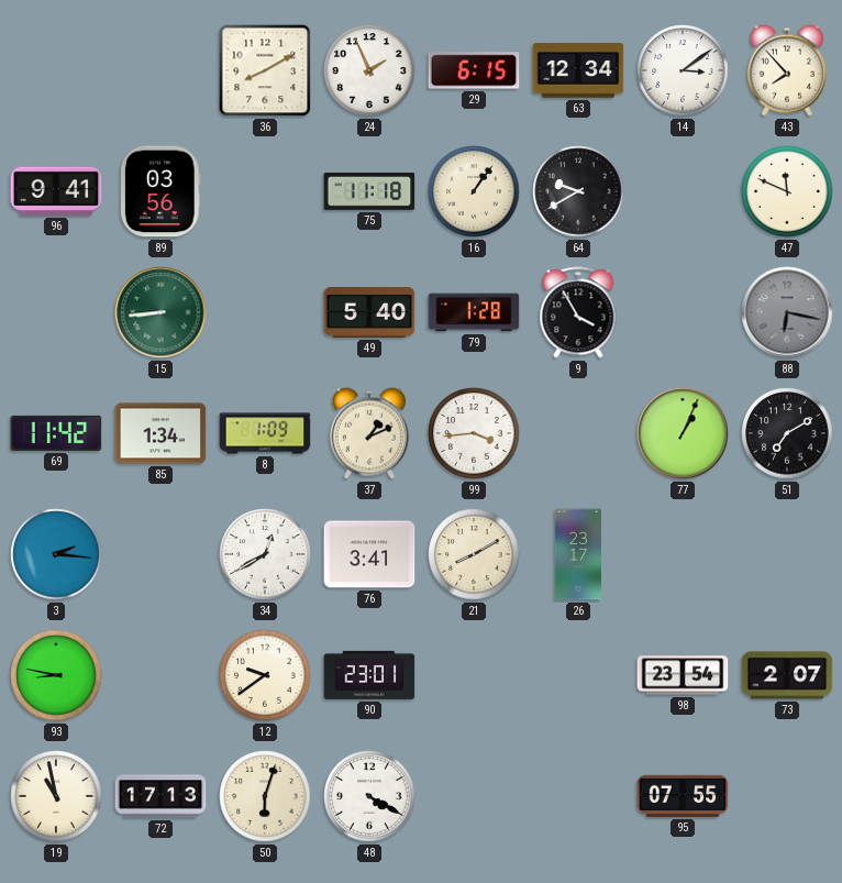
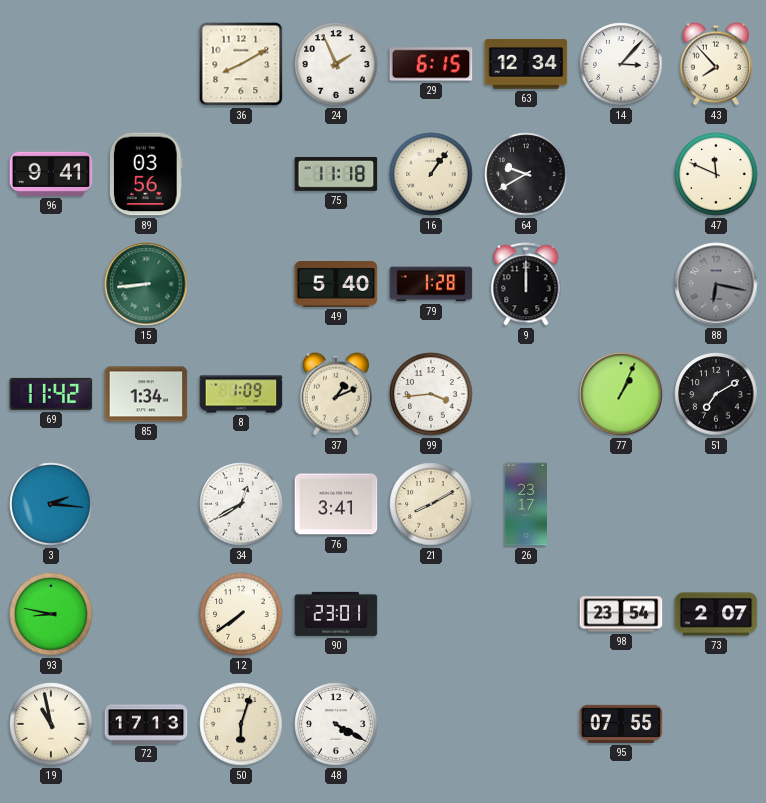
14: 3:09 -> 3:07 (621, 64)
9: 3:55 -> 12:00 (526, 284)
12: 9:39 -> 7:39 (241, 614)
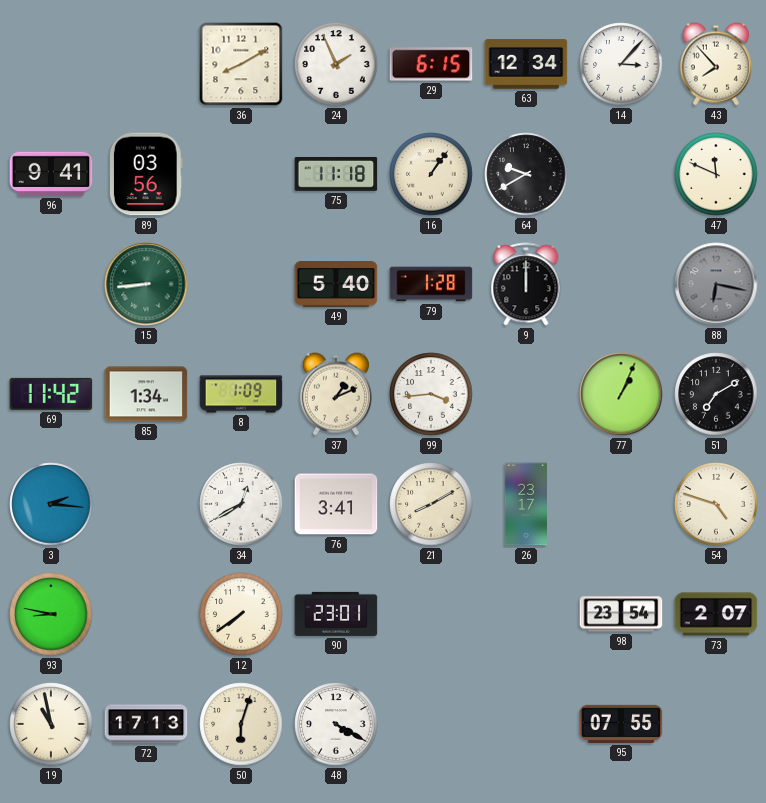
54: none -> 4:48 (716, 504)
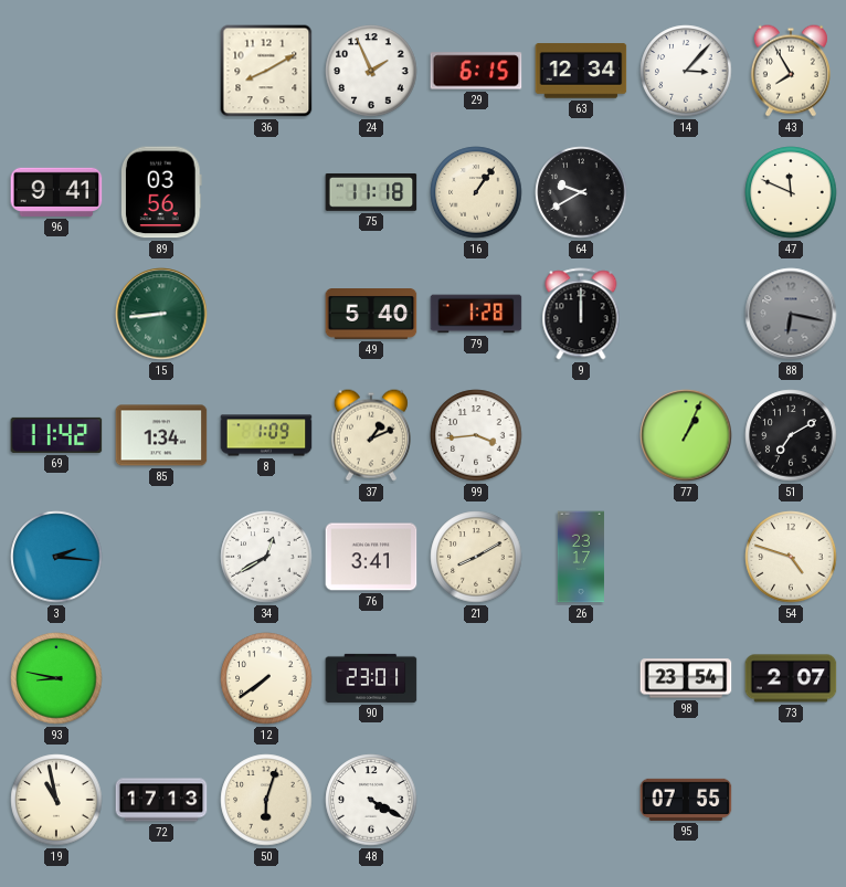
43: 7:53 -> 7:55 (791, 71)
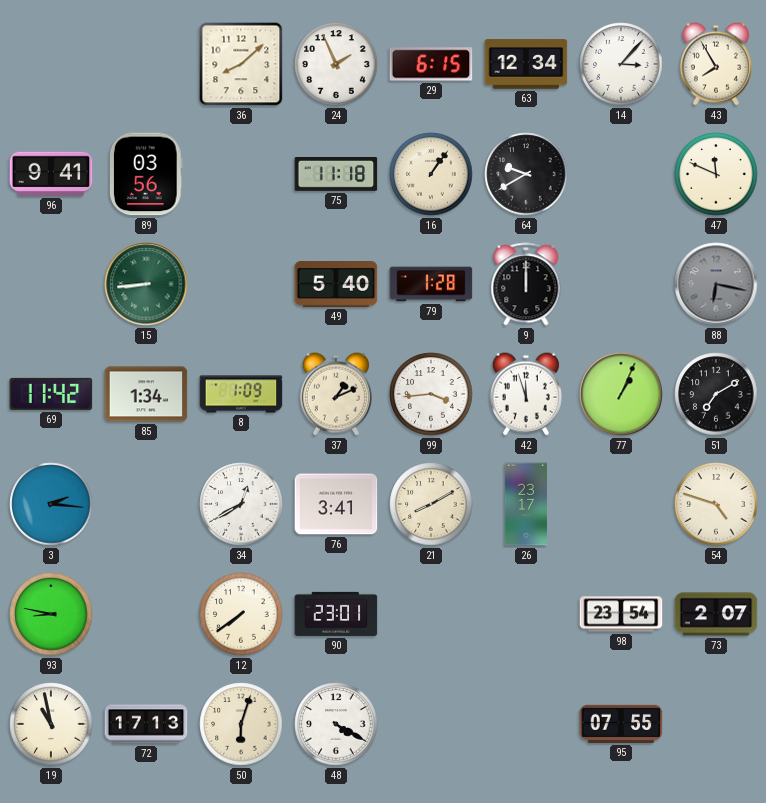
36: 8:10 -> 8:08 (241, 64)
42: none -> 11:57 (526, 394)
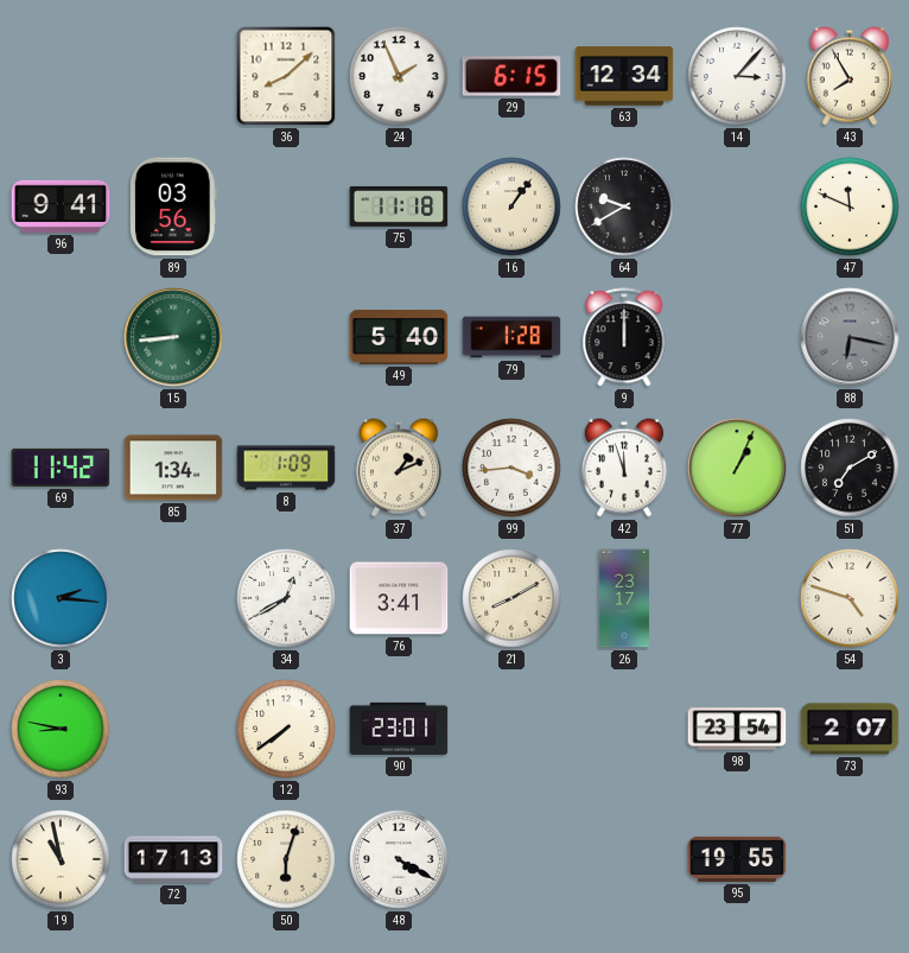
95: 07:55 -> 19:55 (737, 859)
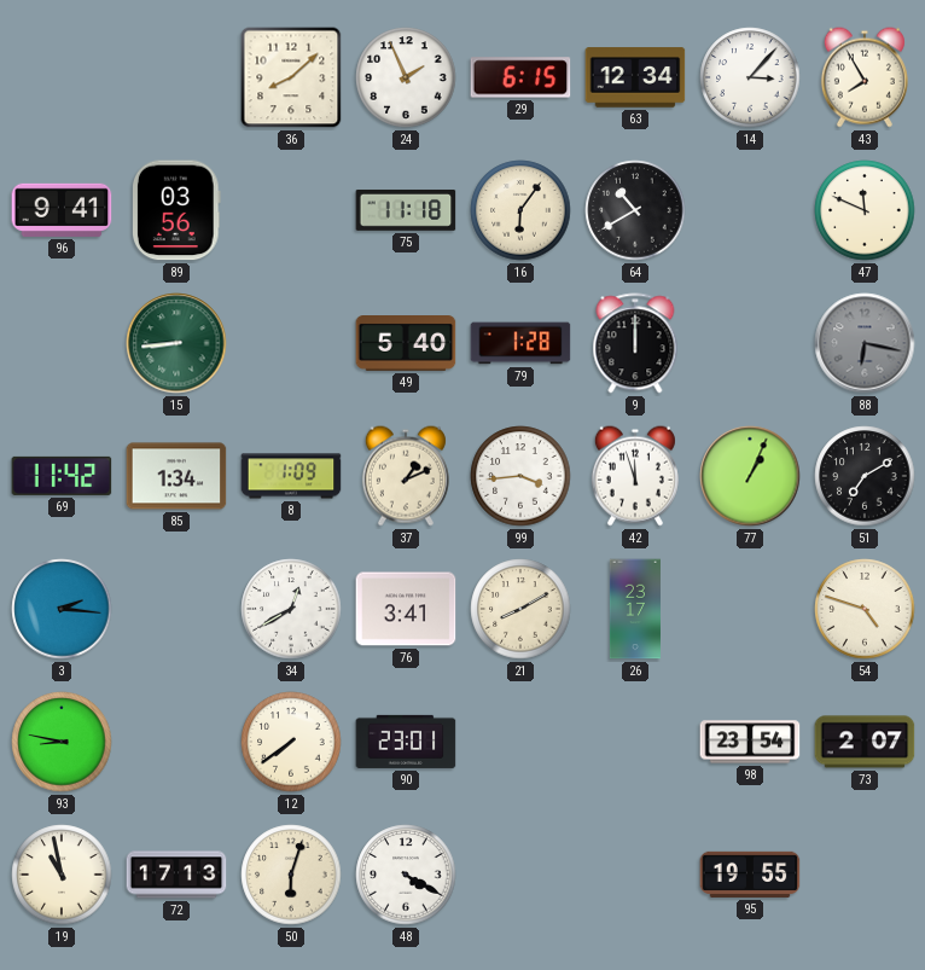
16: 1:06 -> 6:06 (520, 210)
64: 9:40 -> 10:40 (635, 210)
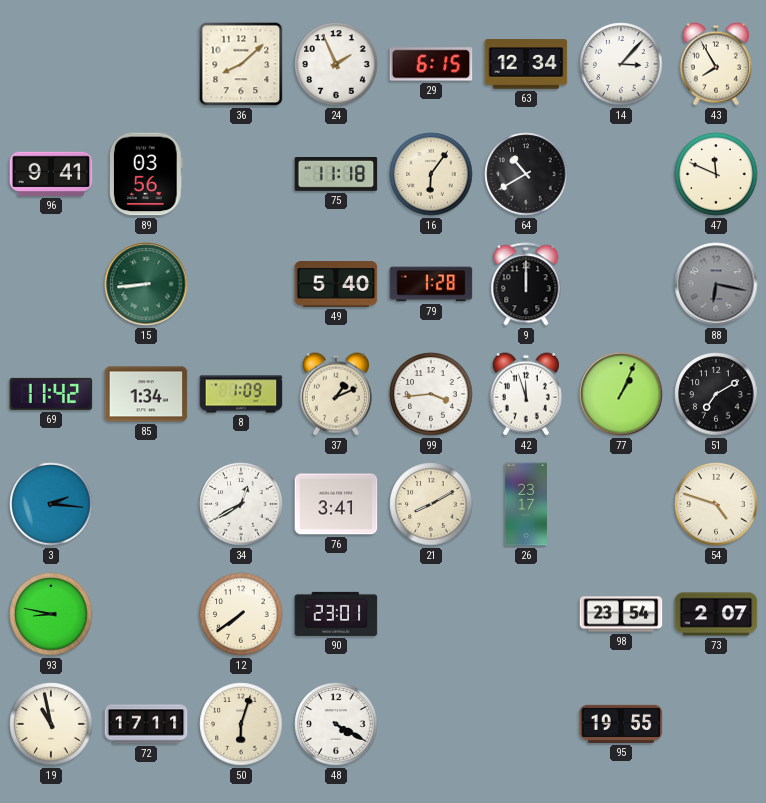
72: 17:13 -> 17:11 (146, 724)
